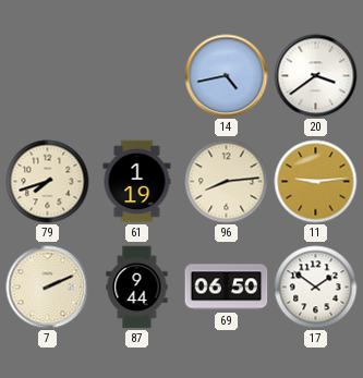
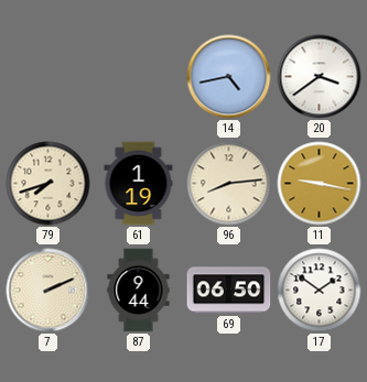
11: 9:14 -> 9:17 (320, 184)
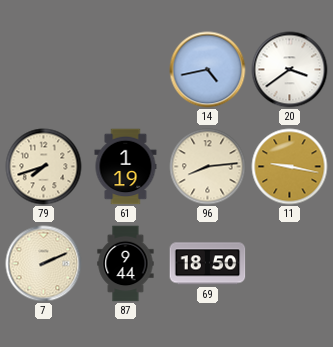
69: 06:50 -> 18:50 (208, 264)
17: 1:51 -> none (320, 291)
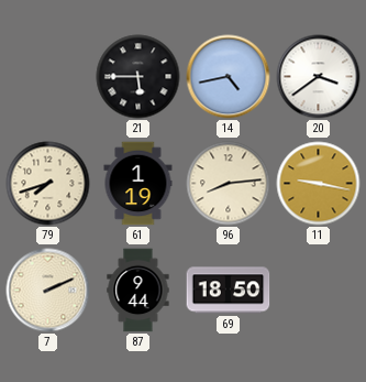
21: none -> 5:45 (138, 77)
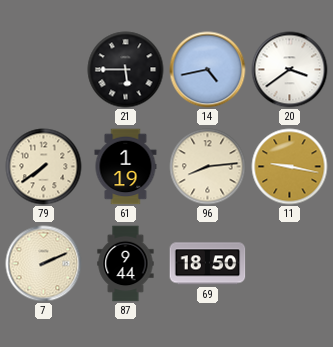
79: 7:42 -> 7:39 (44, 167)
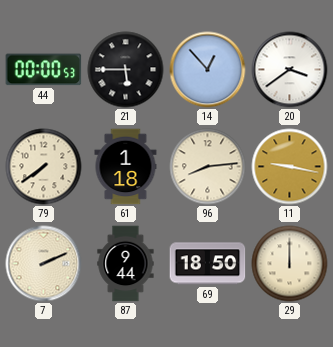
44: none -> 00:00 (44, 70)
14: 4:43 -> 12:53 (208, 70)
61: 1:19 -> 1:18 (126, 167)
29: none -> 12:00 (290, 264)
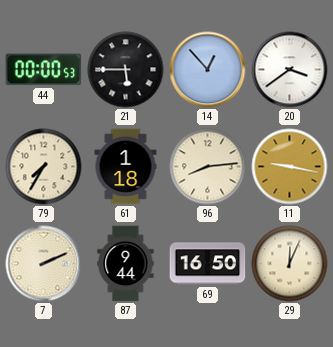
79: 7:39 -> 7:35 (44, 167)
69: 18:50 -> 16:50 (208, 264)
29: 12:00 -> 12:04 (290, 264)
